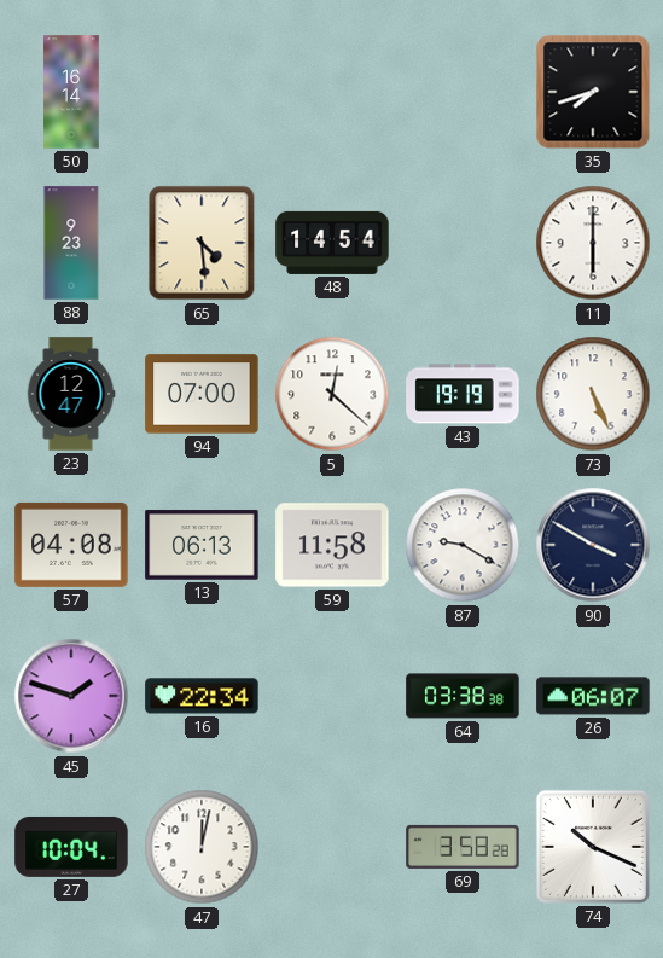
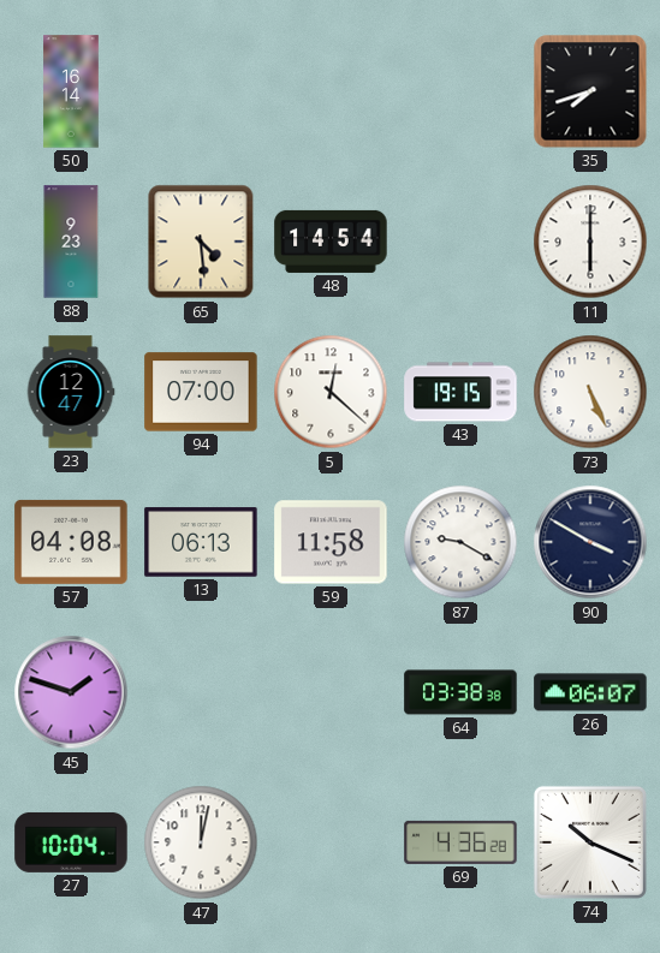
43: 19:19 -> 19:15 (460, 392)
16: 22:34 -> none (202, 696)
69: 3:58 -> 4:36 (460, 842)
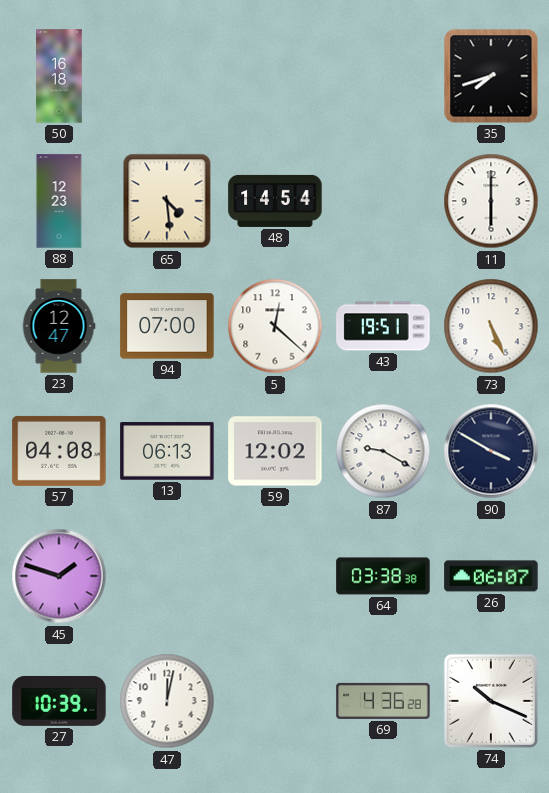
50: 16:14 -> 16:18 (59, 76)
88: 9:23 -> 12:23 (59, 201)
43: 19:15 -> 19:51 (383, 326)
59: 11:58 -> 12:02 (275, 451)
27: 10:04 -> 10:39 (59, 701)
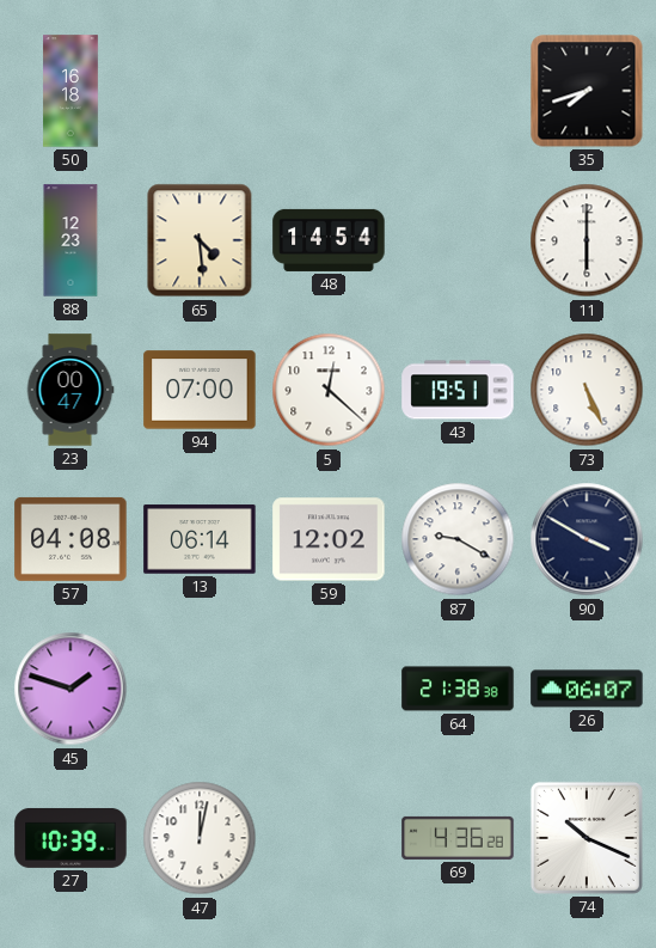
23: 12:47 -> 00:47 (70, 390)
13: 06:13 -> 06:14 (200, 539)
64: 03:38 -> 21:38 (458, 689)
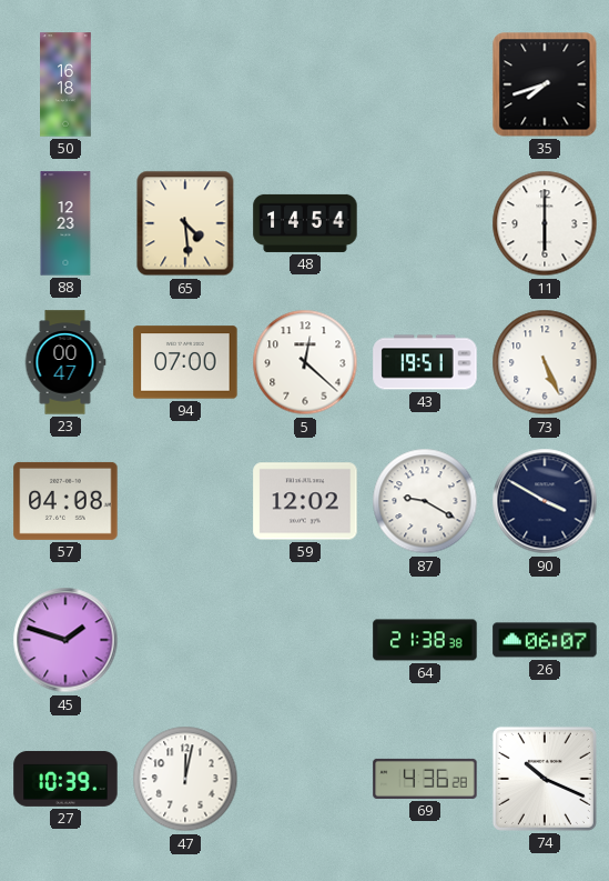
13: 06:14 -> none (200, 539)
